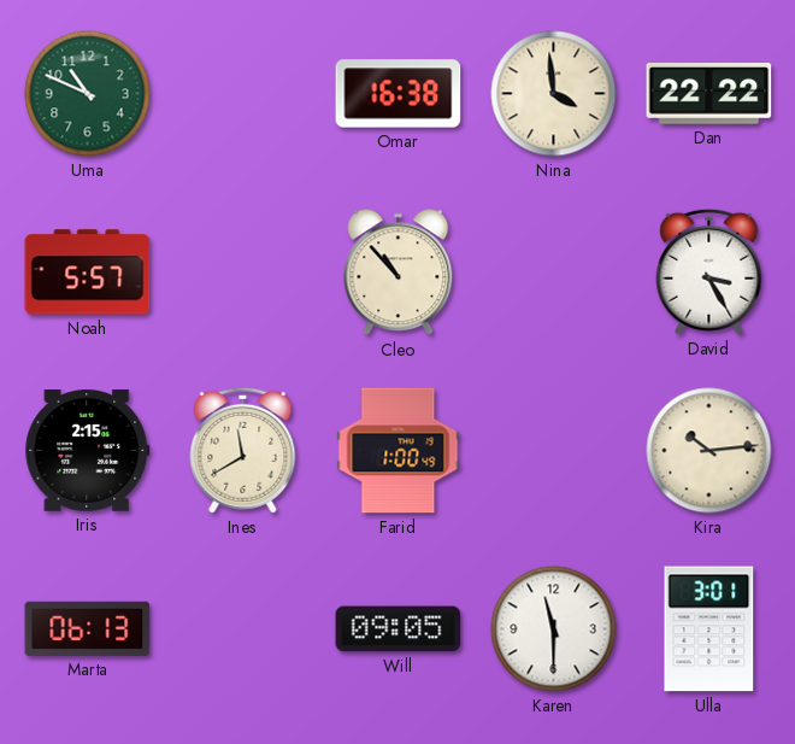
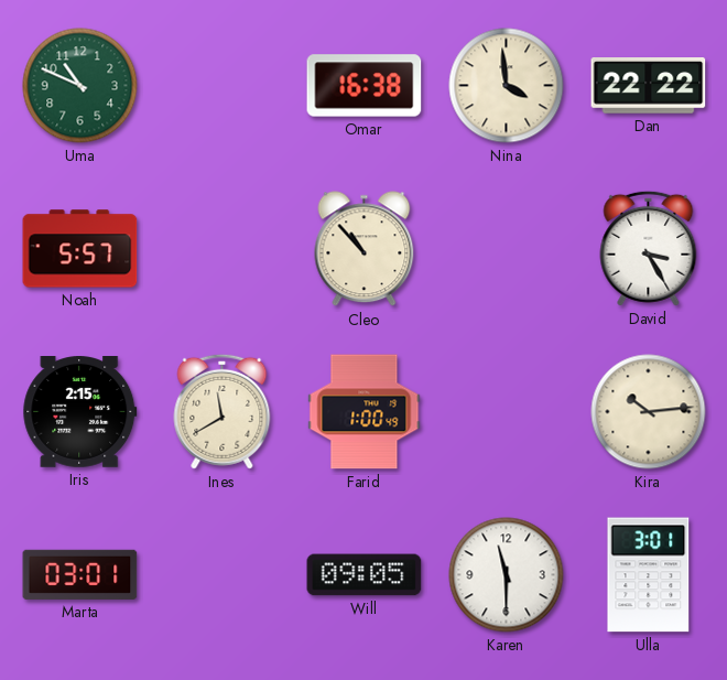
Marta: 06:13 -> 03:01 (80, 574)
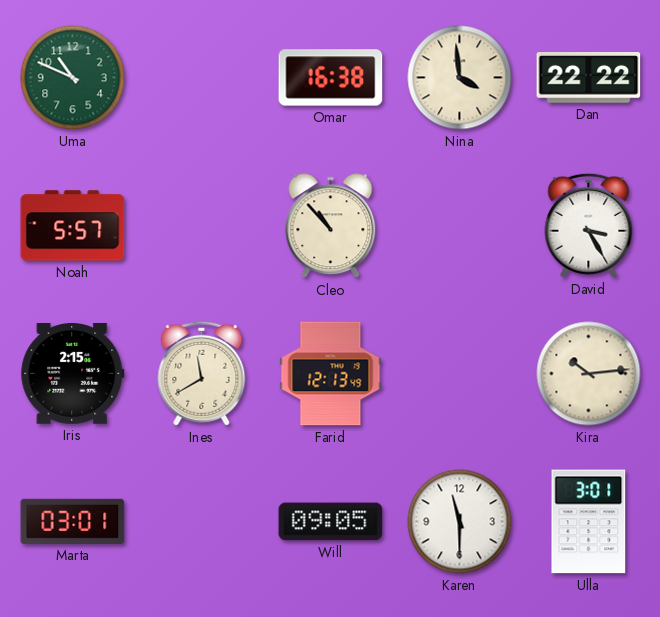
Farid: 1:00 -> 12:13 (331, 374)
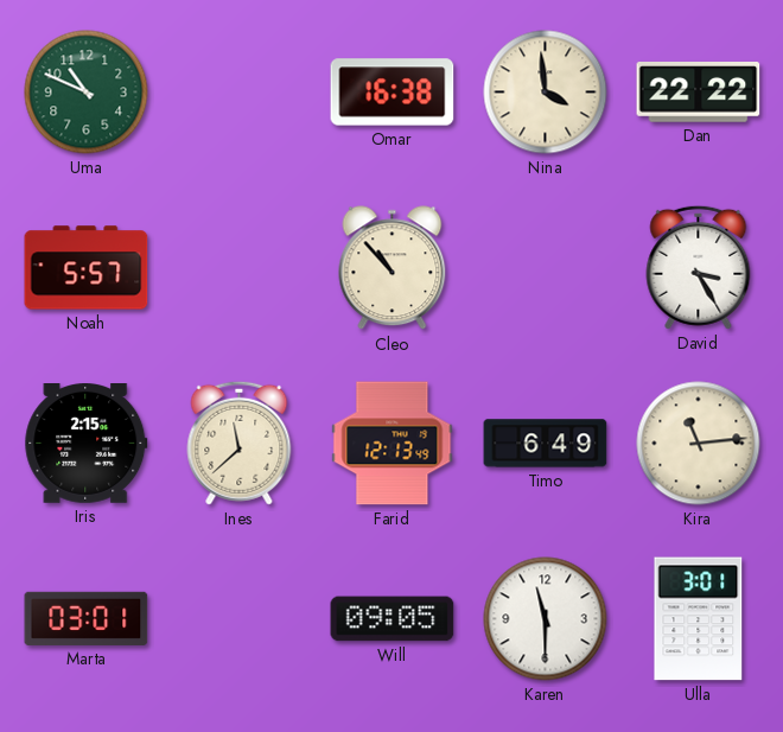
Ines: 11:40 -> 11:38 (240, 443)
Timo: none -> 6:49 (546, 444)
Kira: 10:14 -> 11:14 (699, 444)
